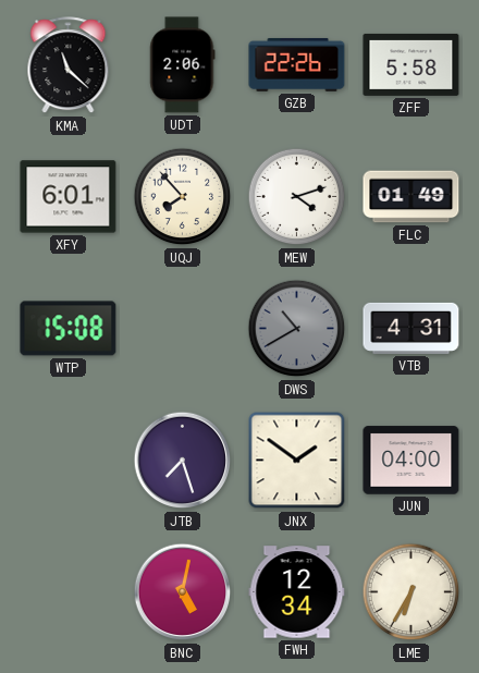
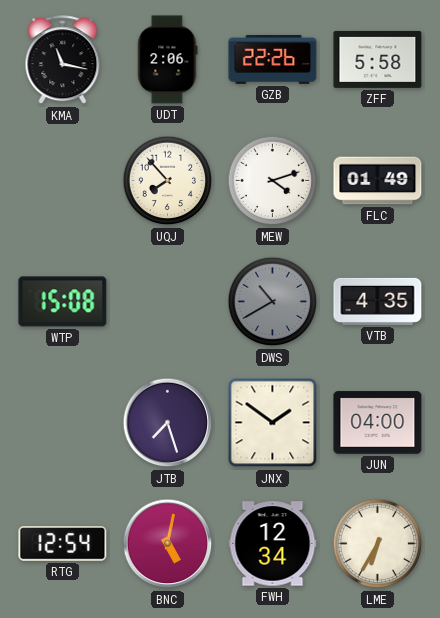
KMA: 11:22 -> 11:17 (63, 60)
XFY: 6:01 -> none (69, 197)
VTB: 4:31 -> 4:35 (378, 301)
RTG: none -> 12:54 (63, 544)
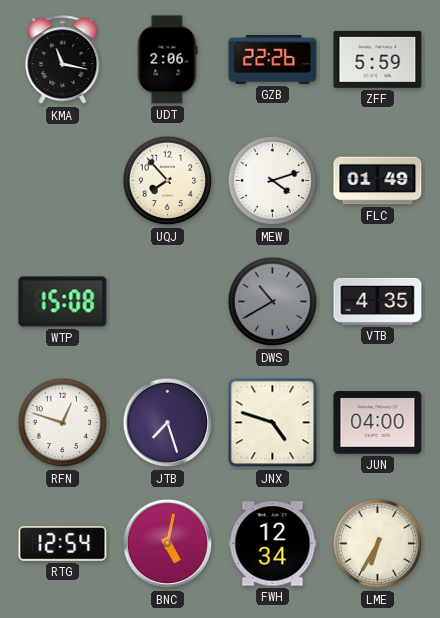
ZFF: 5:58 -> 5:59 (378, 59)
RFN: none -> 12:48 (63, 423)
JNX: 1:51 -> 4:48 (273, 423)
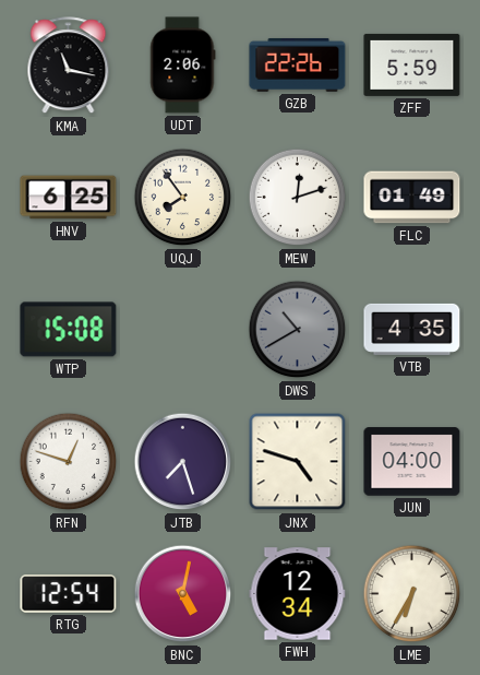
HNV: none -> 6:25 (69, 198)
UQJ: 7:53 -> 7:54 (183, 198)
MEW: 4:12 -> 12:12 (298, 198)
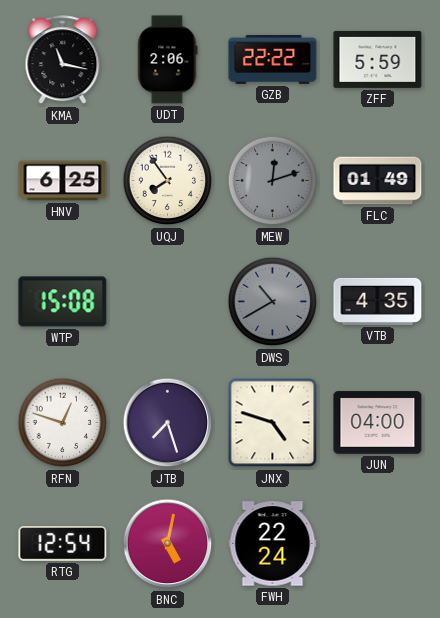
GZB: 22:26 -> 22:22 (273, 59)
MEW dial: white -> grey (273, 181)
FWH: 12:34 -> 22:24 (273, 544)
LME: 6:35 -> none (412, 594)
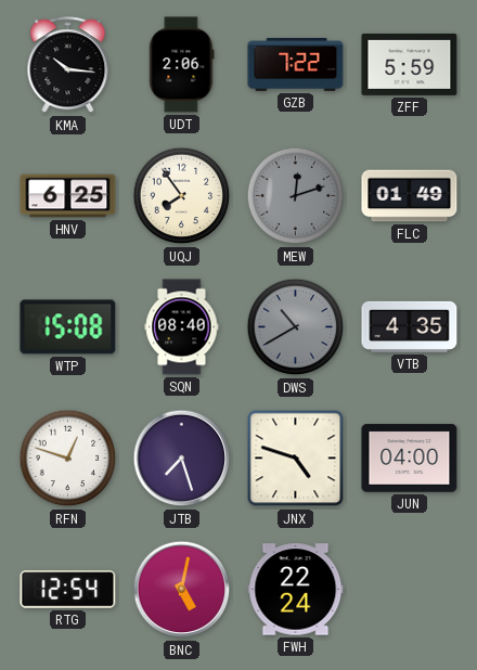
KMA: 11:17 -> 10:16 (68, 65)
GZB: 22:22 -> 7:22 (296, 64)
SQN: none -> 08:40 (182, 327)
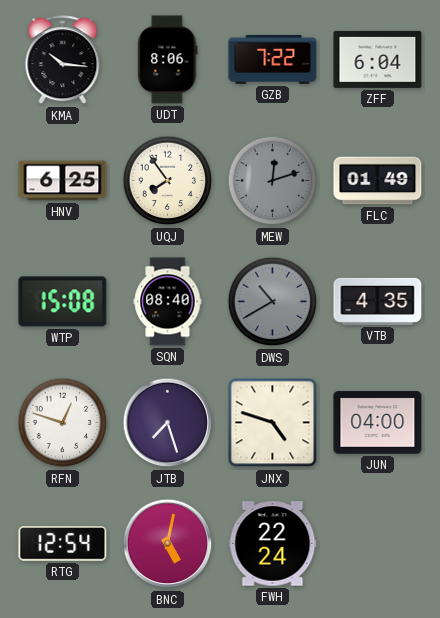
UDT: 2:06 -> 8:06 (168, 60)
ZFF: 5:59 -> 6:04 (378, 59)
